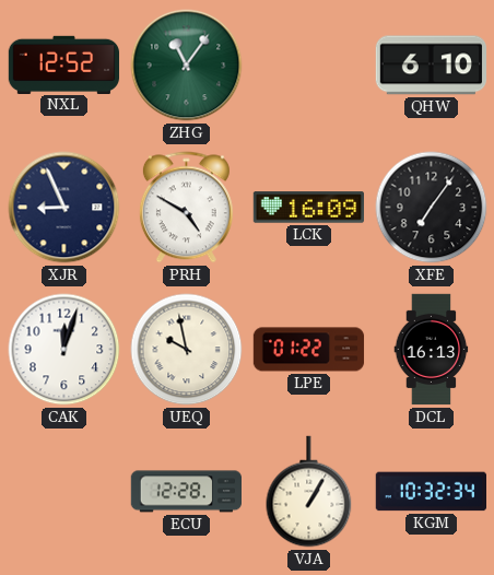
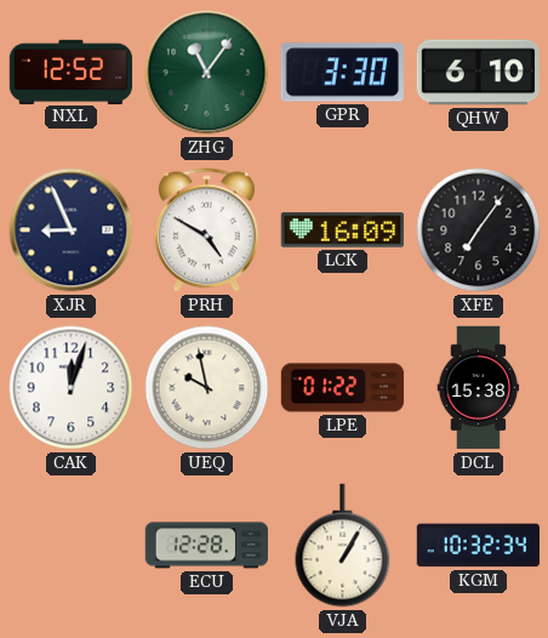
GPR: none -> 3:30 (342, 73)
DCL: 16:13 -> 15:38 (479, 388)
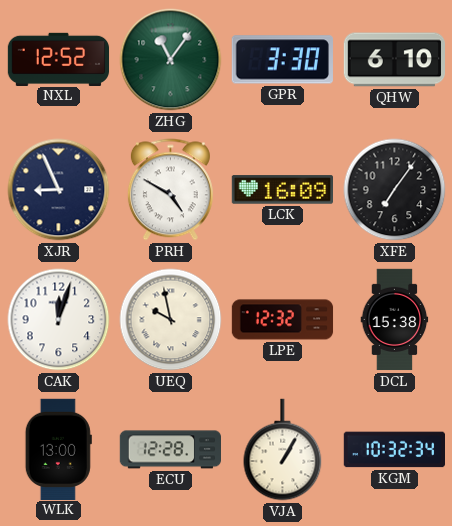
LPE: 01:22 -> 12:32 (283, 320)
WLK: none -> 13:00 (58, 449)
